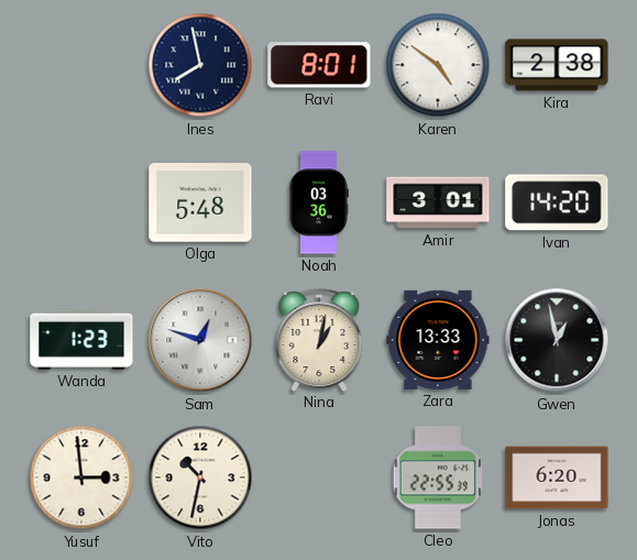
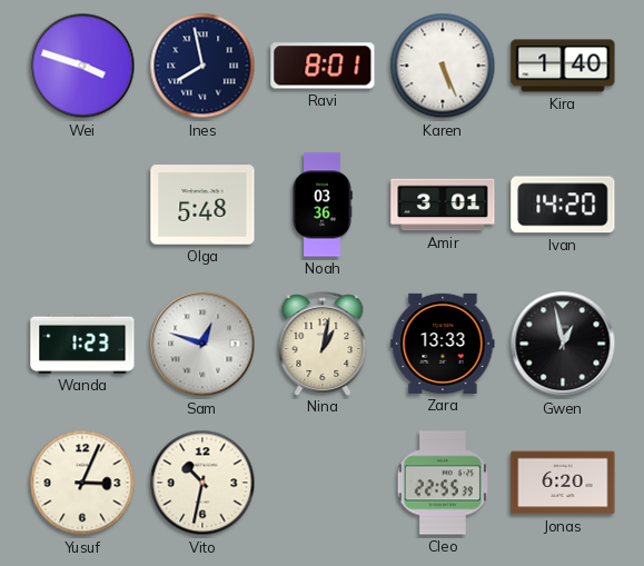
Wei: none -> 3:48 (82, 66)
Karen: 4:51 -> 5:26 (443, 66)
Kira: 2:38 -> 1:40 (563, 66)
Yusuf: 2:59 -> 3:04 (82, 483)
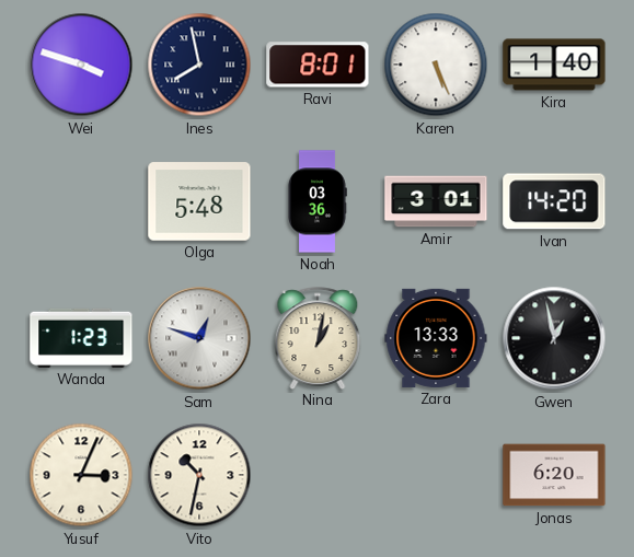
Cleo: 22:55 -> none (443, 483)
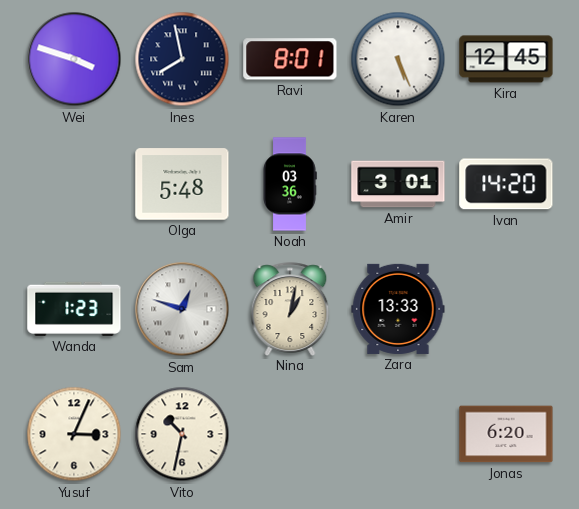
Kira: 1:40 -> 12:45 (506, 59)
Gwen: 12:58 -> none (554, 338)
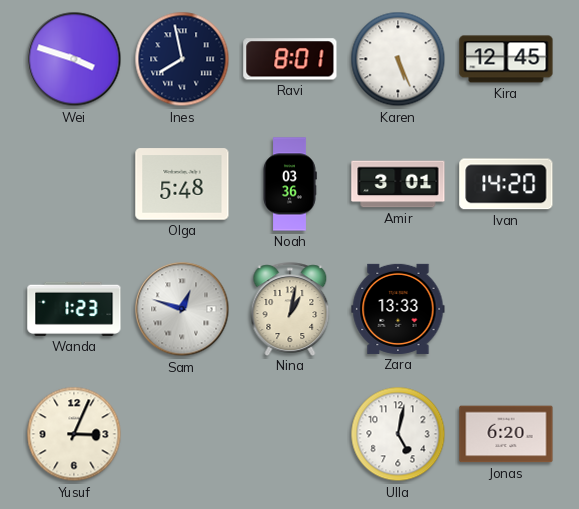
Vito: 10:32 -> none (182, 434)
Ulla: none -> 5:02 (398, 434)
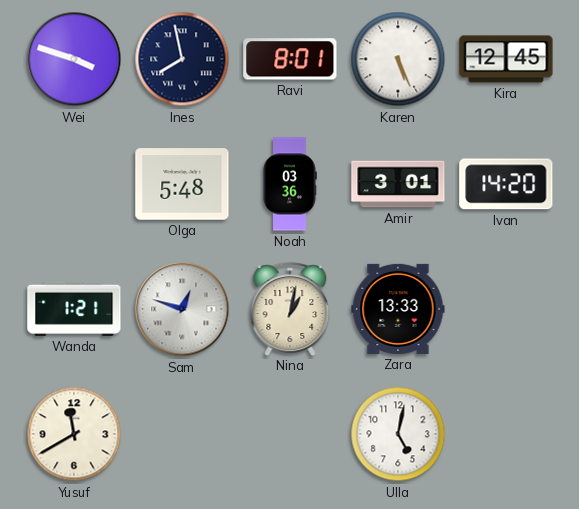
Wanda: 1:23 -> 1:21 (74, 309)
Yusuf: 3:04 -> 11:40 (74, 434)
Jonas: 6:20 -> none (506, 434)
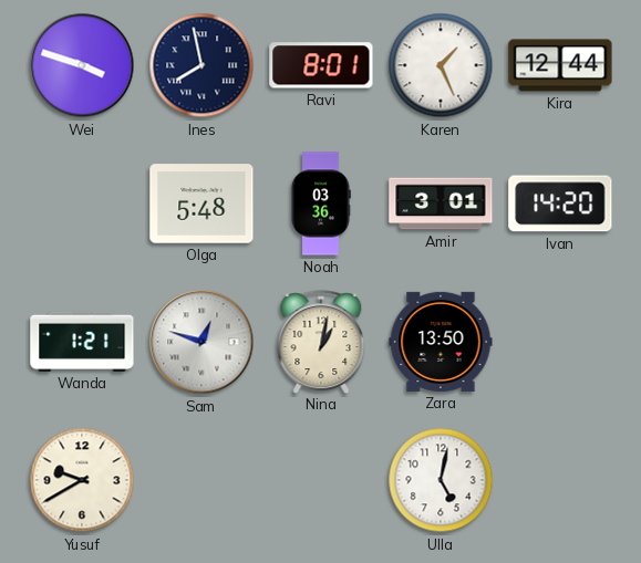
Karen: 5:26 -> 1:26 (441, 65)
Kira: 12:45 -> 12:44 (560, 65)
Zara: 13:33 -> 13:50 (441, 342)
Yusuf: 11:40 -> 9:40 (82, 480)
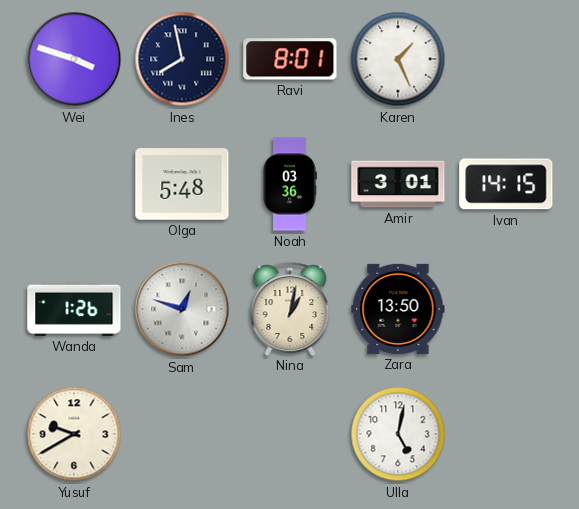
Kira: 12:44 -> none (560, 65)
Ivan: 14:20 -> 14:15 (506, 184)
Wanda: 1:21 -> 1:26 (74, 309)
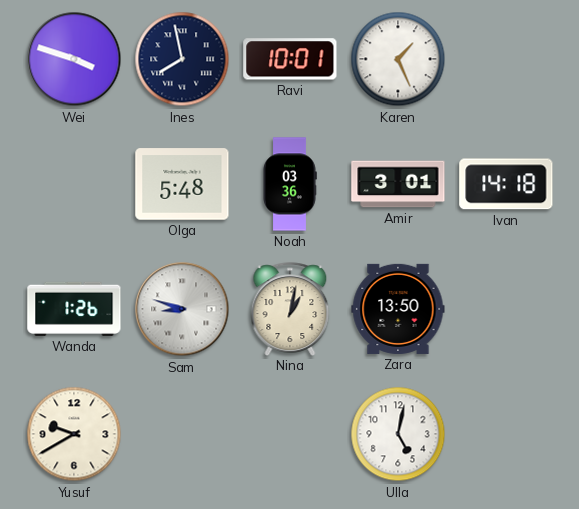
Ravi: 8:01 -> 10:01 (290, 59)
Ivan: 14:15 -> 14:18 (506, 184)
Sam: 12:48 -> 8:48 (182, 309)
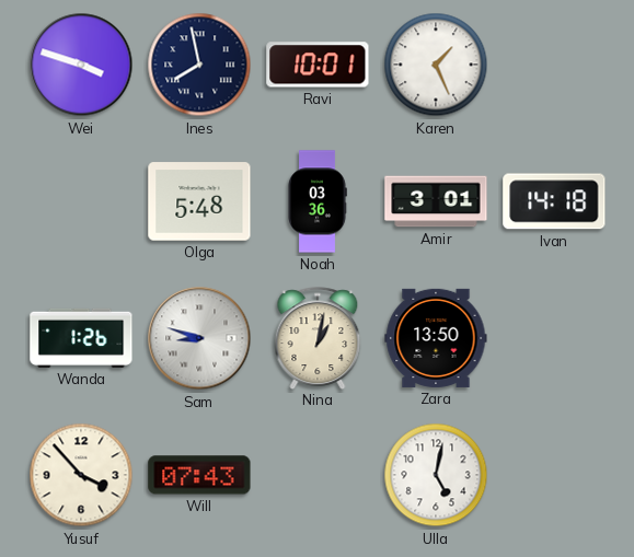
Yusuf: 9:40 -> 3:53 (81, 475)
Will: none -> 07:43 (199, 475)
